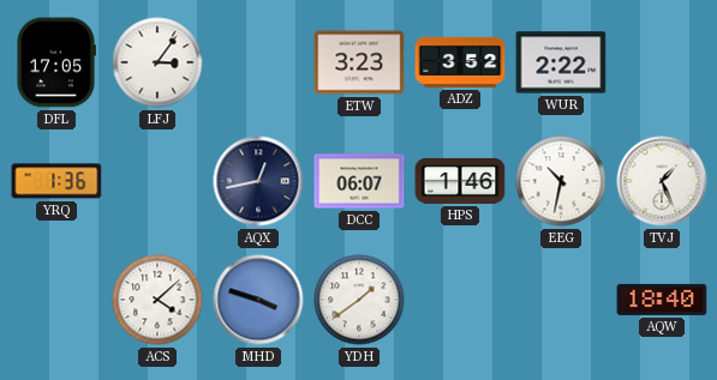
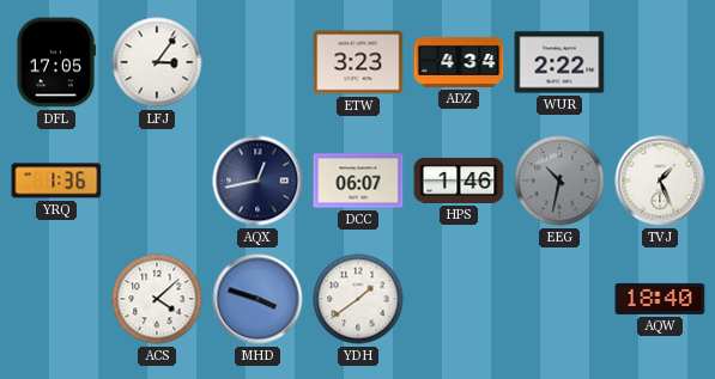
ADZ: 3:52 -> 4:34 (459, 62)
EEG dial: white -> grey (559, 181)
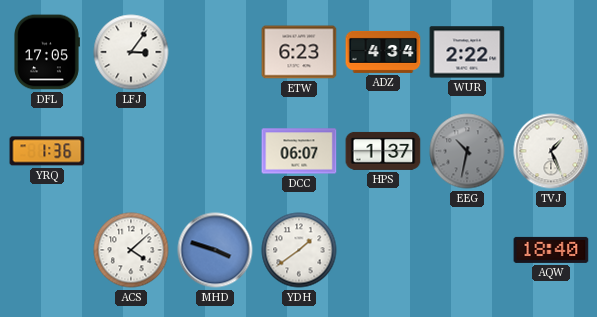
ETW: 3:23 -> 6:23 (299, 52)
AQX: 12:43 -> none (257, 181)
HPS: 1:46 -> 1:37 (383, 151)
